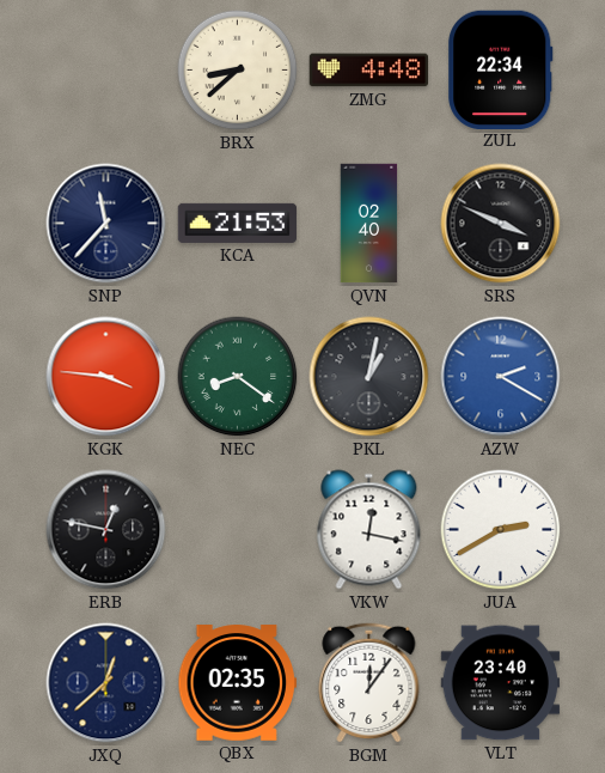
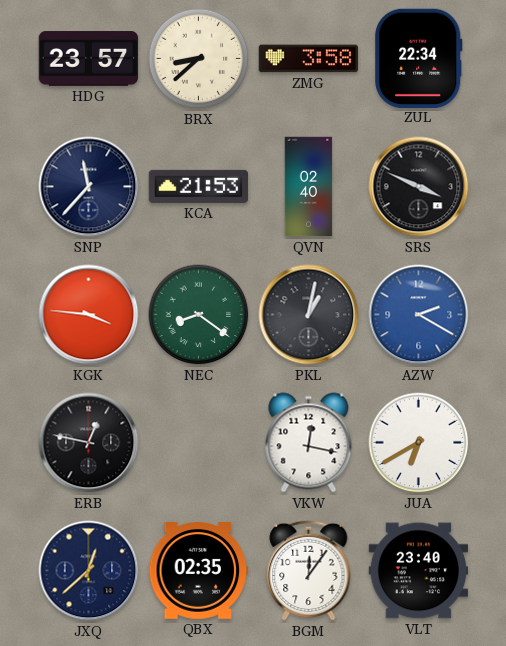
HDG: none -> 23:57 (89, 59)
ZMG: 4:48 -> 3:58 (309, 59)
JUA: 2:40 -> 6:40 (419, 443)
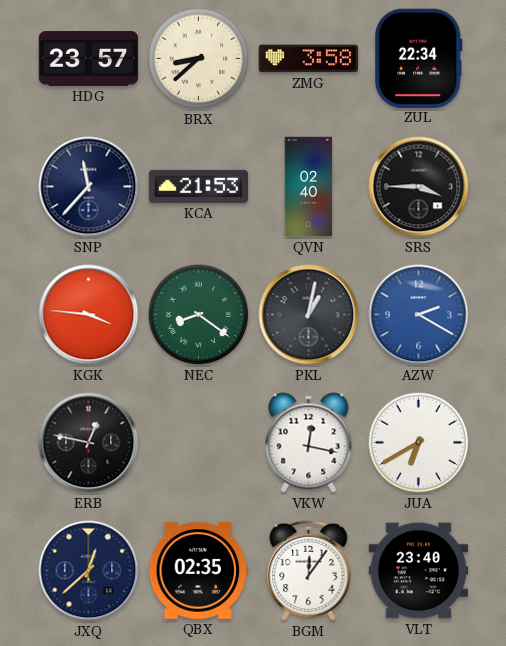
SRS: 3:49 -> 3:45 (419, 187)
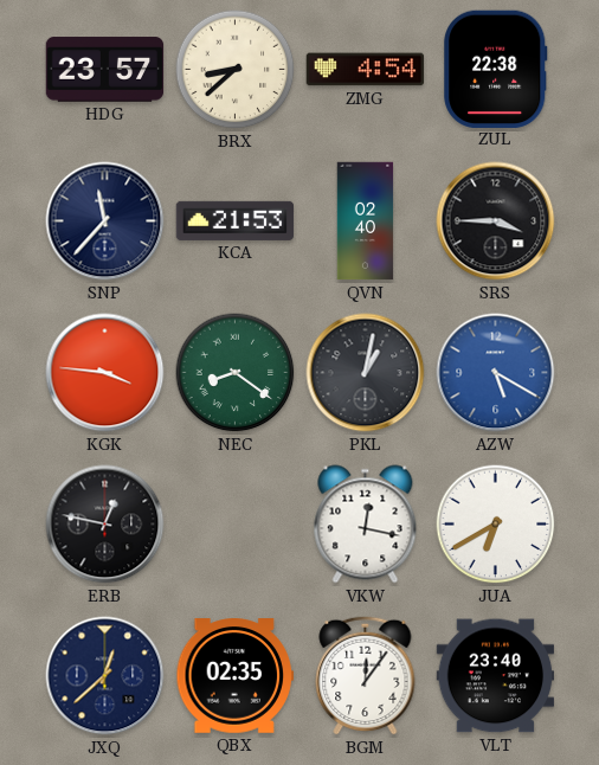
ZMG: 3:58 -> 4:54 (366, 70)
ZUL: 22:34 -> 22:38 (496, 69)
AZW: 2:20 -> 5:20 (496, 373)
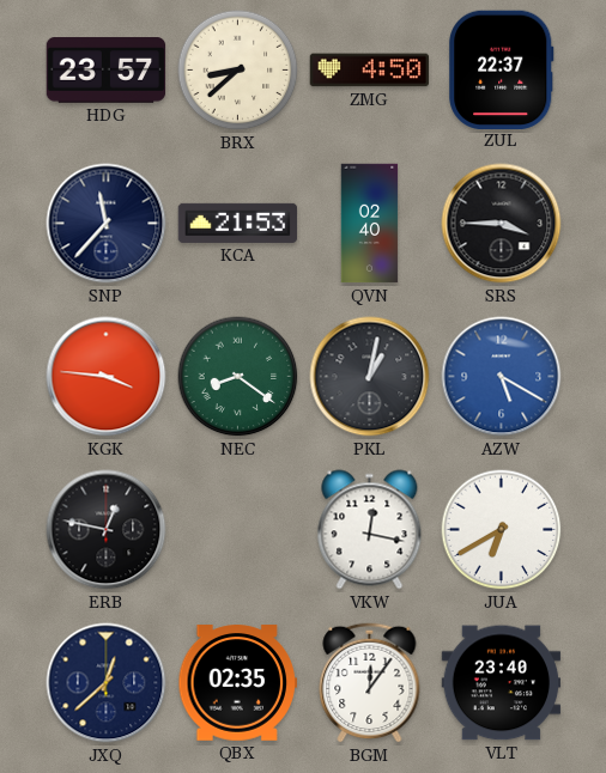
ZMG: 4:54 -> 4:50 (370, 71)
ZUL: 22:38 -> 22:37 (502, 69)
